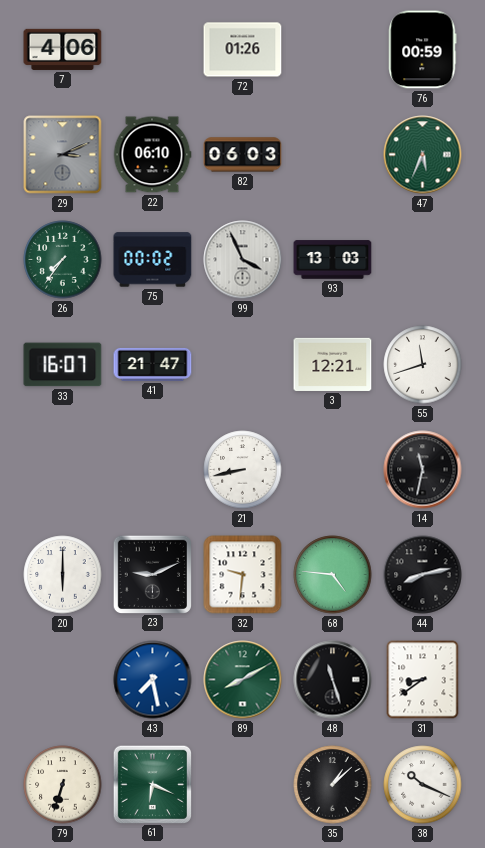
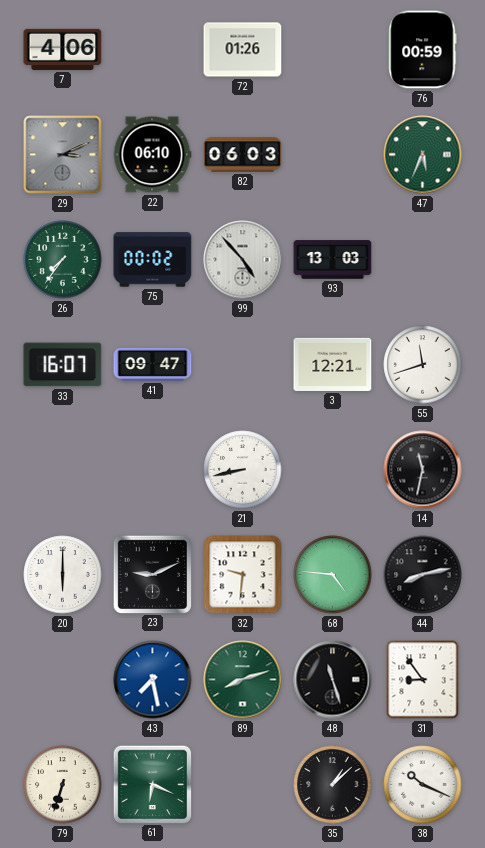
99: 3:56 -> 4:53 (243, 260)
41: 21:47 -> 09:47 (153, 364)
89: 8:10 -> 8:12 (243, 680)
31: 8:39 -> 8:54 (423, 680)
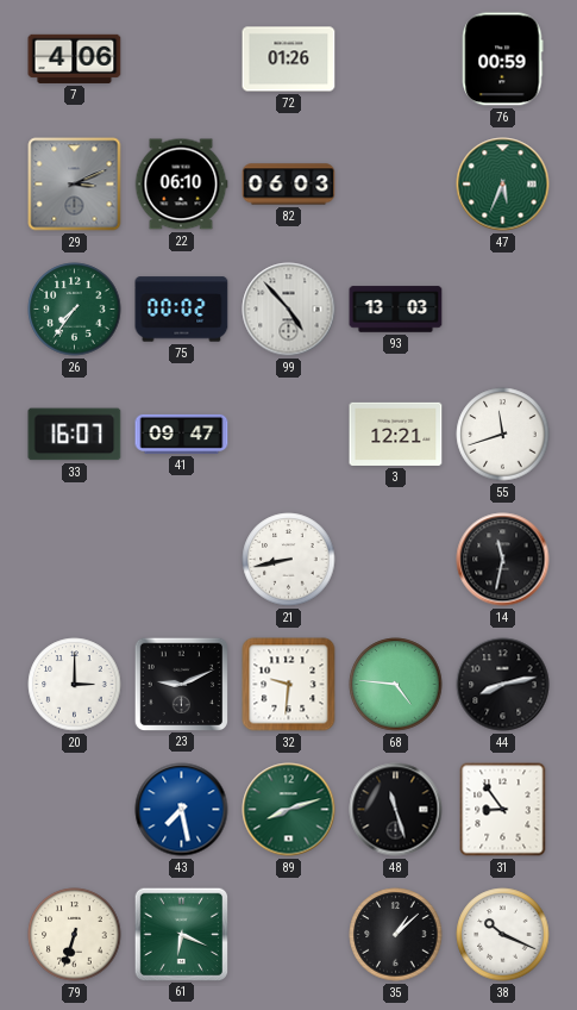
20: 6:00 -> 3:00 (75, 685)
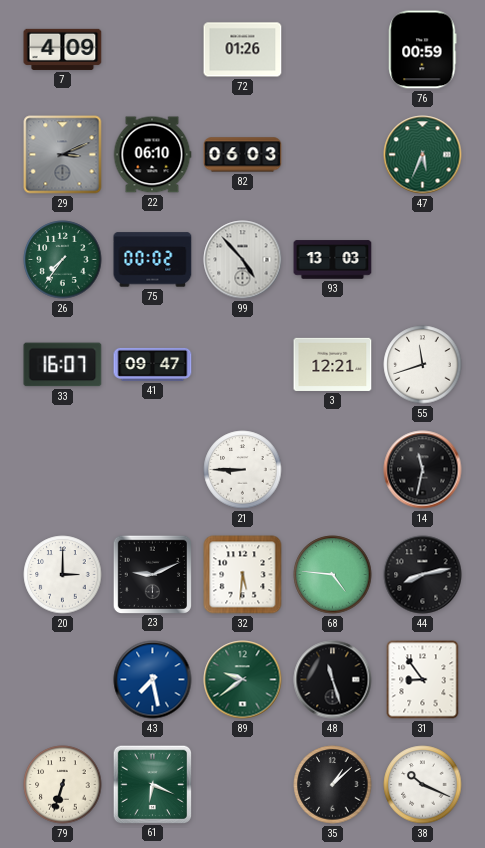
7: 4:06 -> 4:09 (63, 49)
21: 8:43 -> 8:45 (243, 470)
32: 9:31 -> 5:31 (243, 575)
89: 8:12 -> 9:39 (243, 680)
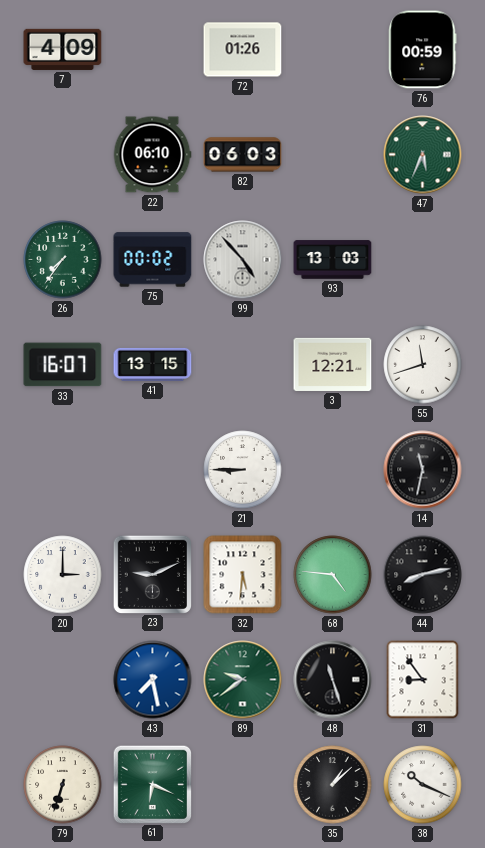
29: 3:11 -> none (63, 155)
41: 09:47 -> 13:15 (153, 364)
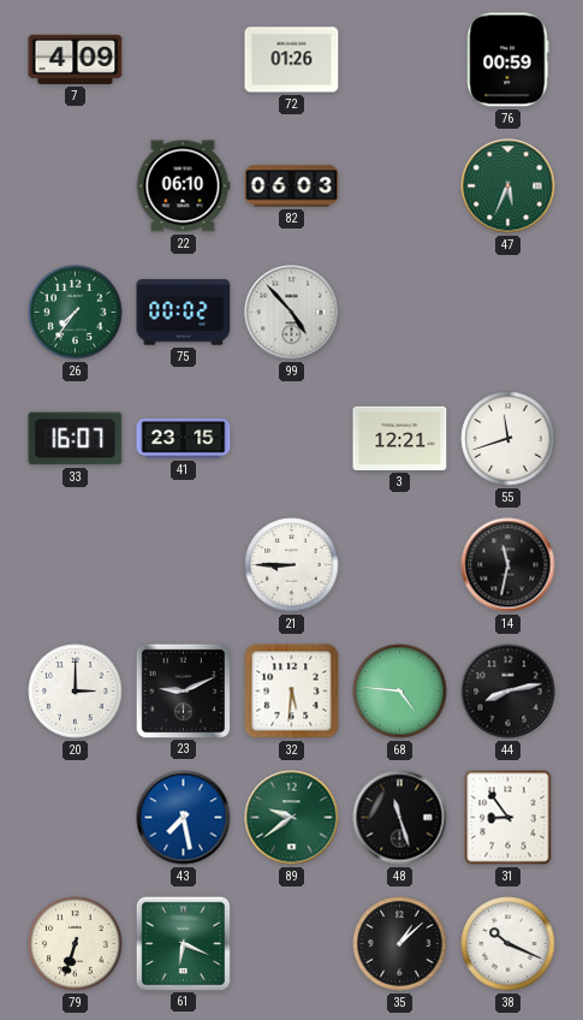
93: 13:03 -> none (333, 260)
41: 13:15 -> 23:15 (184, 438)
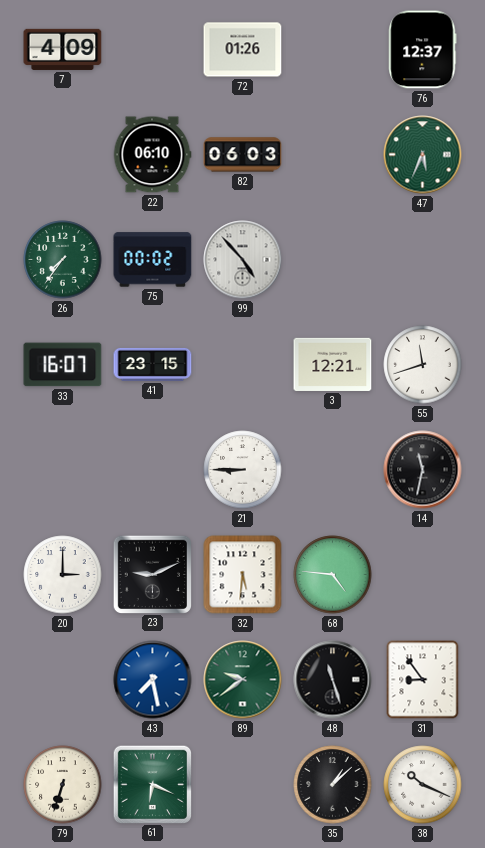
76: 00:59 -> 12:37 (423, 50)
44: 8:13 -> none (508, 692)
